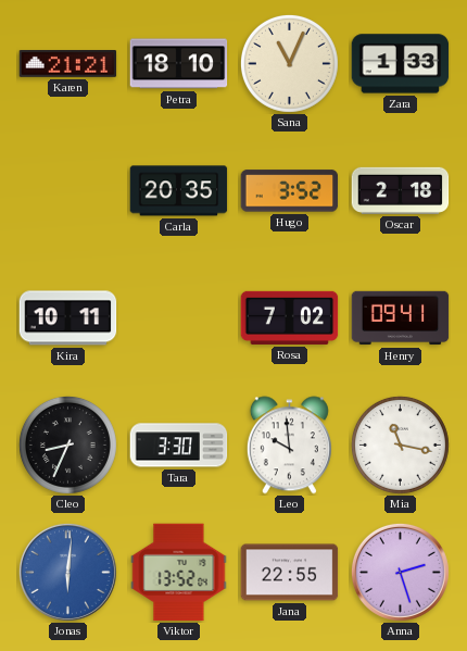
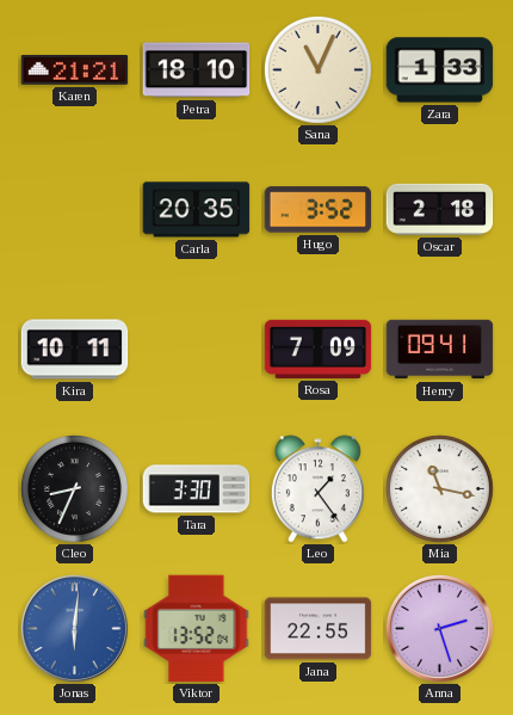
Rosa: 7:02 -> 7:09 (319, 349)
Leo: 9:59 -> 1:24 (317, 489)
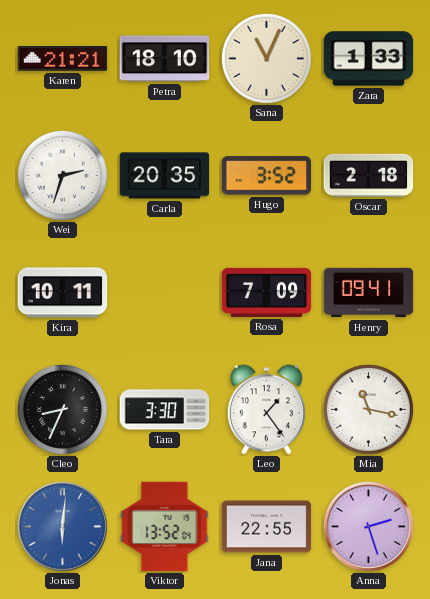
Wei: none -> 2:33 (62, 175)
